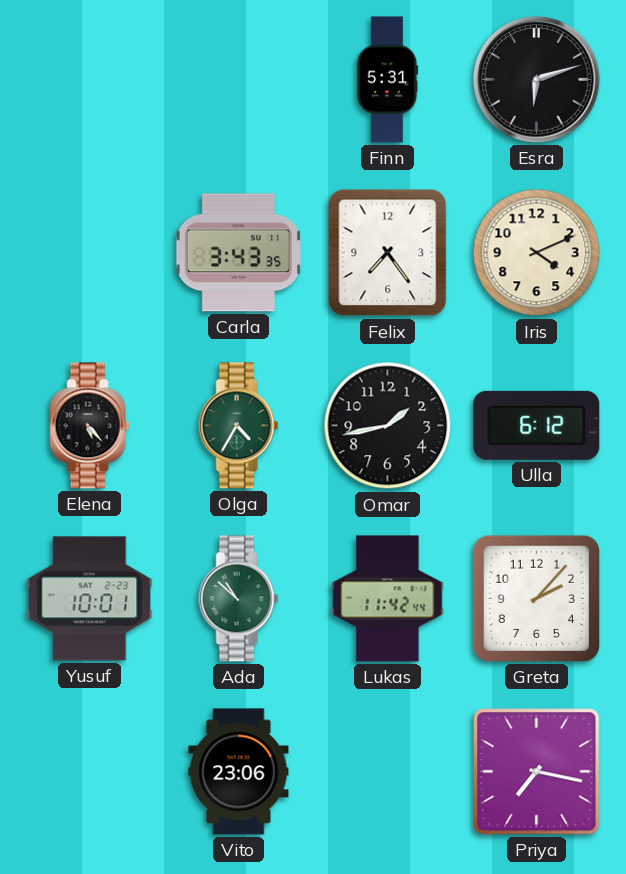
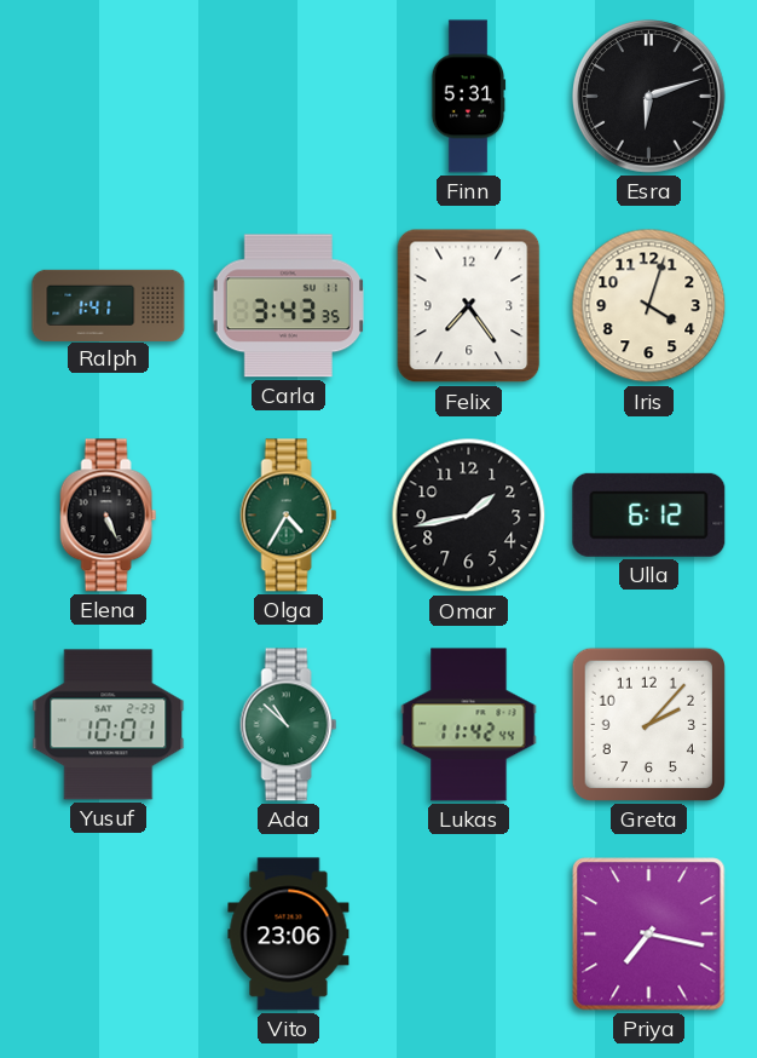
Ralph: none -> 1:41 (109, 305)
Iris: 4:11 -> 4:03 (649, 306)
Elena: 5:23 -> 5:26 (109, 516)
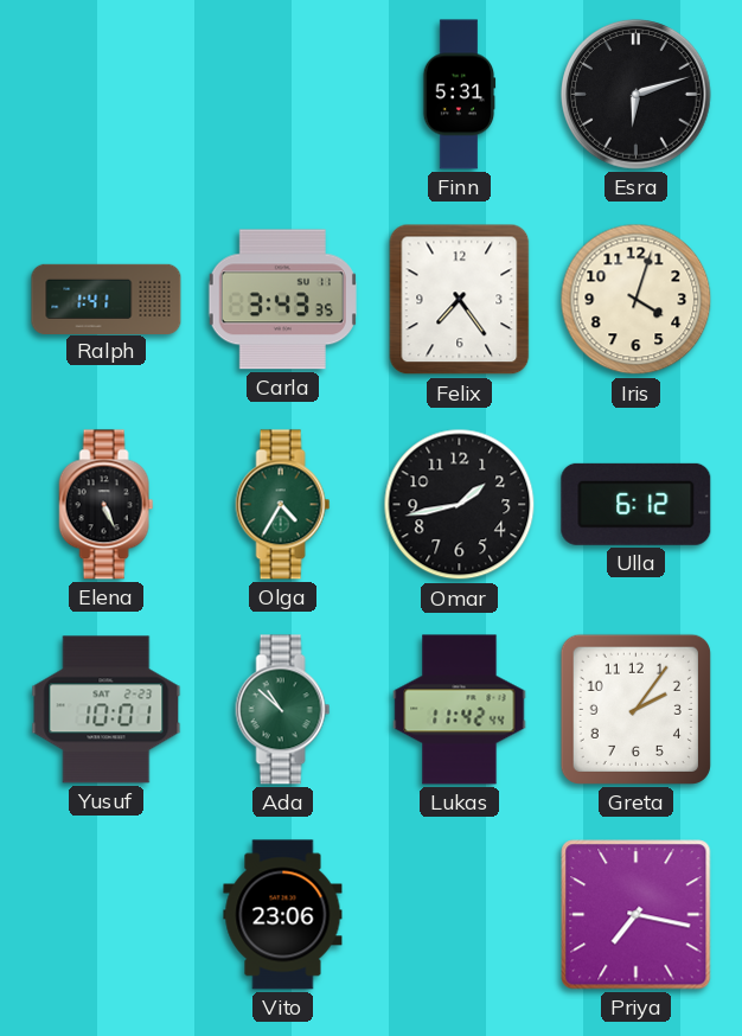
Greta: 2:07 -> 2:06 (635, 709)
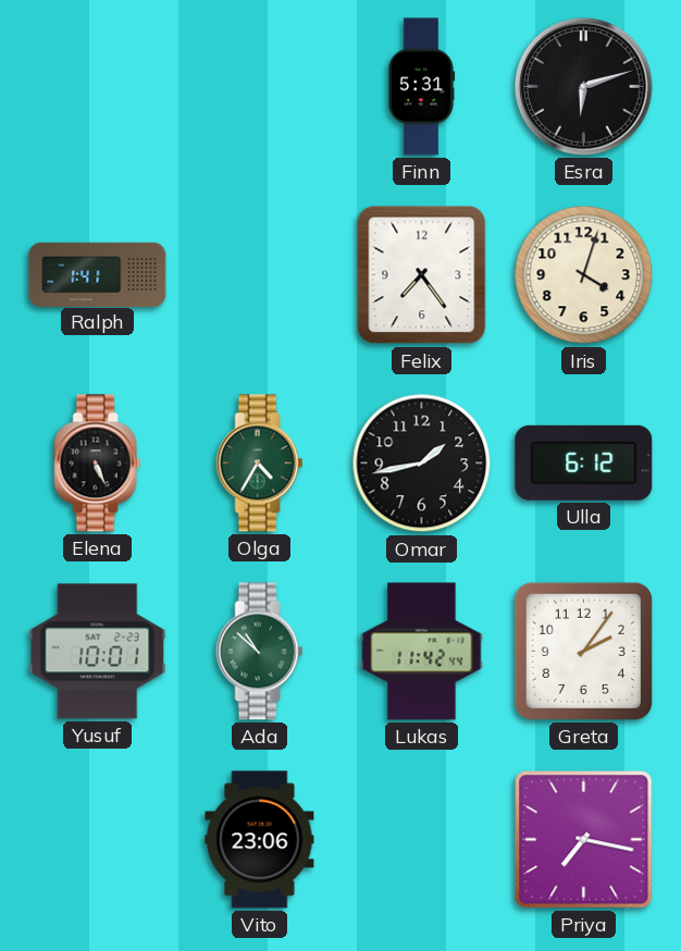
Carla: 3:43 -> none (282, 300)
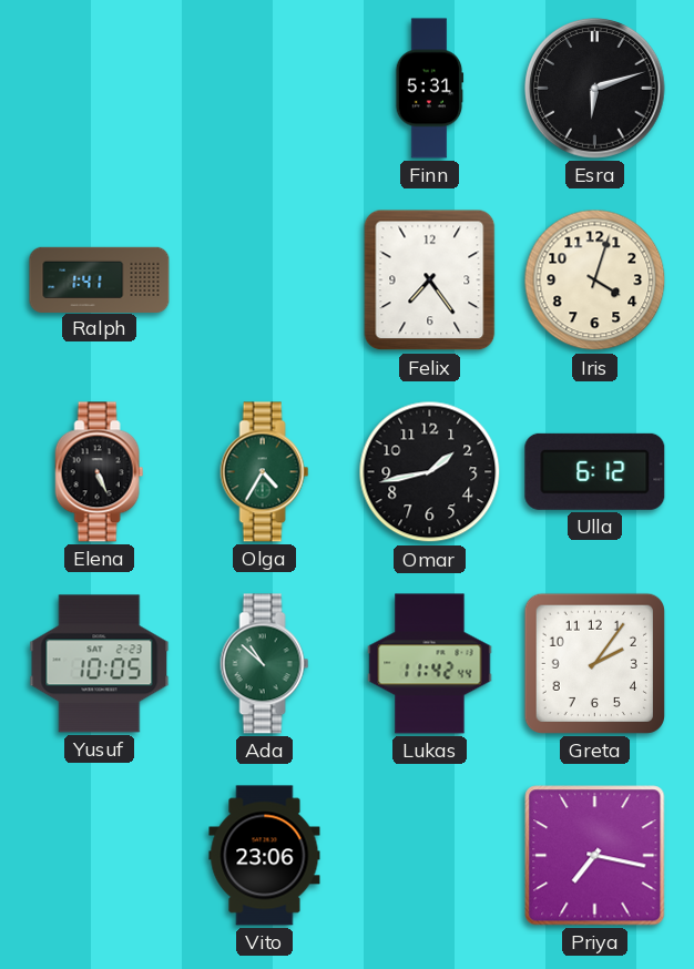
Yusuf: 10:01 -> 10:05 (100, 664)
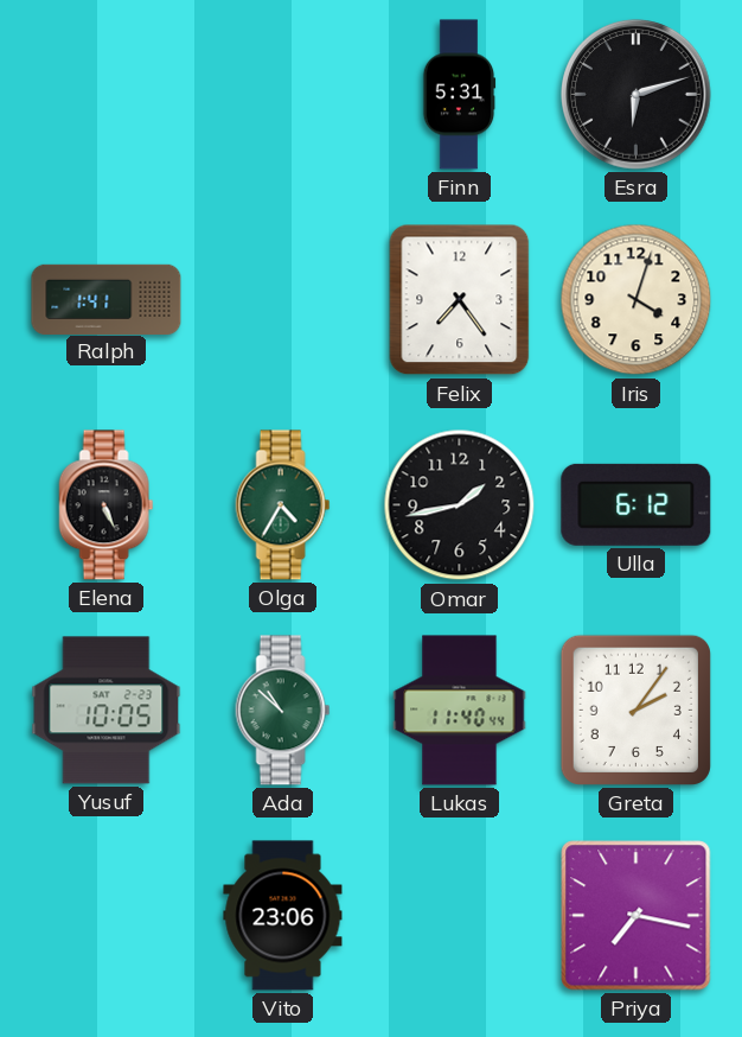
Lukas: 11:42 -> 11:40 (460, 711)
